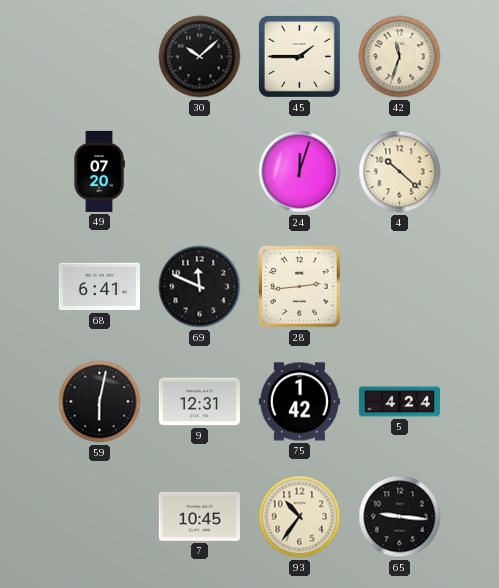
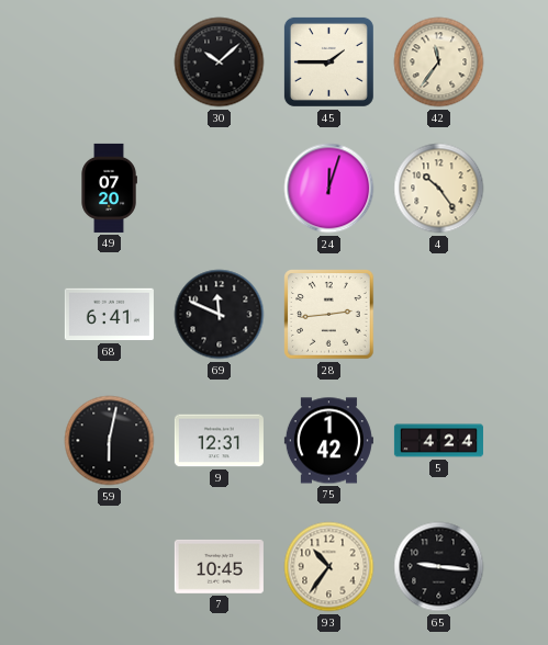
42: 11:33 -> 11:36 (439, 63)
4: 10:22 -> 10:24 (439, 189)
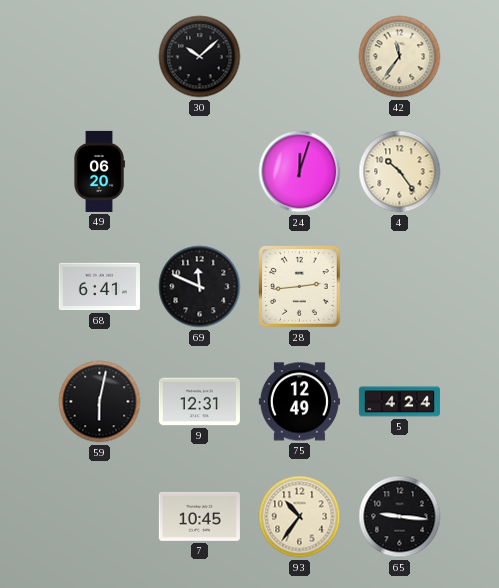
45: 1:45 -> none (328, 61)
49: 07:20 -> 06:20 (99, 171)
75: 1:42 -> 12:49 (299, 402)
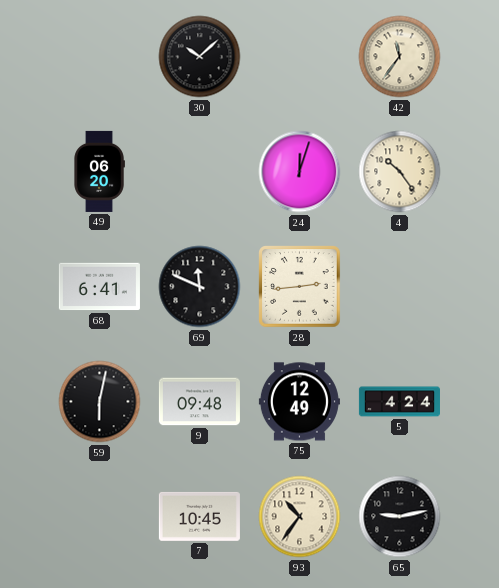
9: 12:31 -> 09:48 (199, 402)
65: 9:16 -> 9:13 (400, 517)
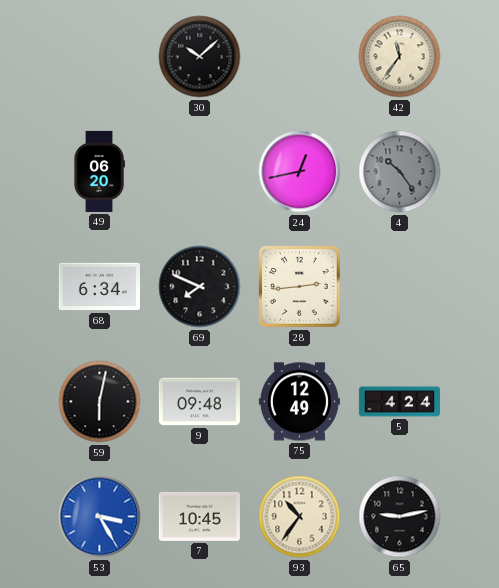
24: 12:03 -> 12:43 (300, 172)
4 dial: cream -> grey (400, 172)
68: 6:41 -> 6:34 (99, 287)
69: 11:49 -> 7:49 (200, 287)
53: none -> 3:25 (100, 517)
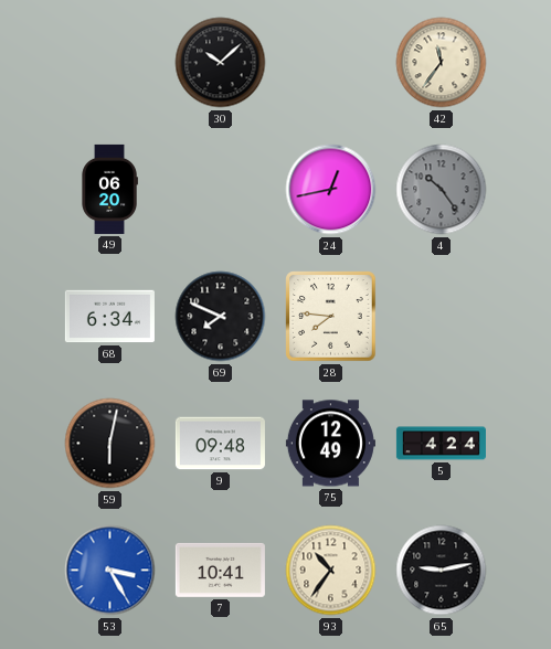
28: 2:44 -> 7:46 (331, 317)
7: 10:45 -> 10:41 (220, 570)
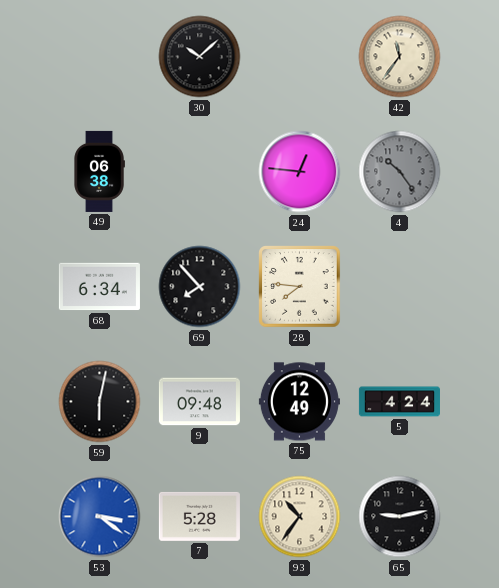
49: 06:20 -> 06:38 (99, 171)
24: 12:43 -> 12:46 (300, 172)
69: 7:49 -> 7:53 (200, 287)
53: 3:25 -> 3:21 (100, 517)
7: 10:41 -> 5:28 (199, 516)
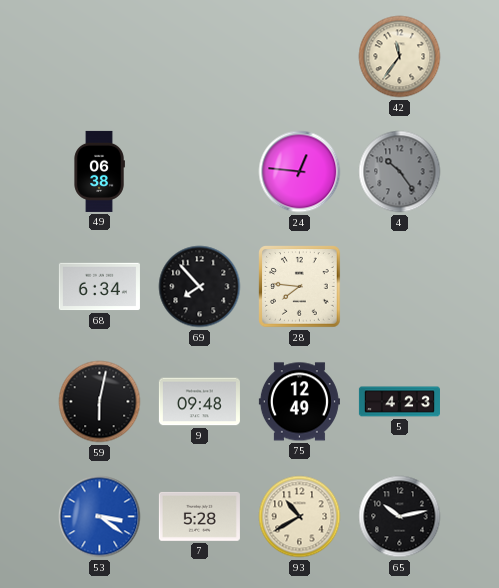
30: 10:08 -> none (200, 57)
5: 4:24 -> 4:23 (399, 402)
93: 10:36 -> 10:40 (300, 517)
65: 9:13 -> 10:13 (400, 517)
